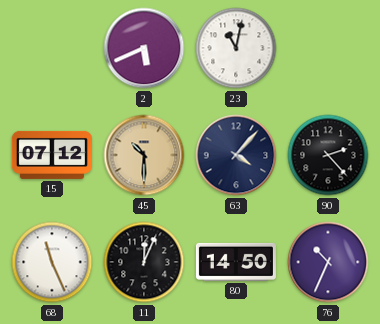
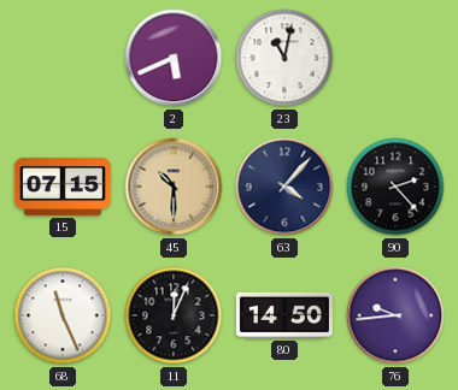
15: 07:12 -> 07:15 (63, 187)
76: 10:34 -> 9:44 (395, 315)
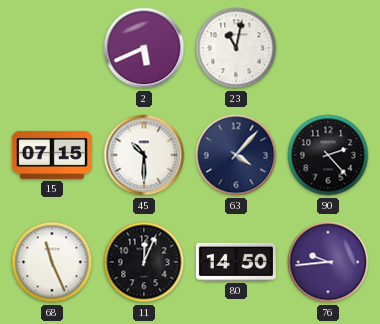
45 dial: champagne -> white (144, 155)
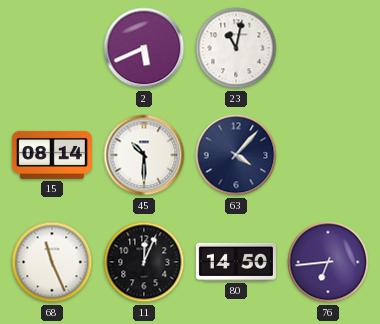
15: 07:15 -> 08:14 (52, 155)
90: 2:23 -> none (328, 155)
76: 9:44 -> 6:44 (328, 262)
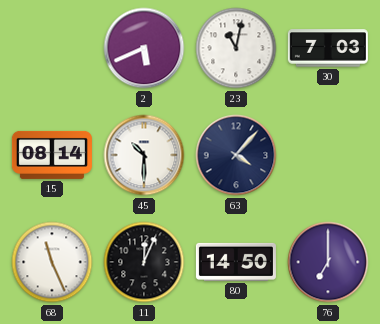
30: none -> 7:03 (328, 48)
76: 6:44 -> 7:00 (328, 262)
